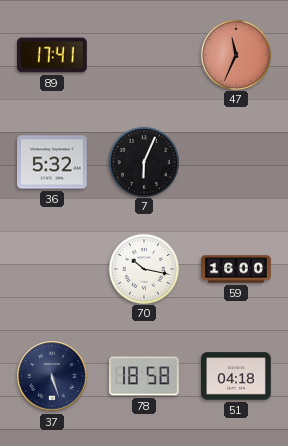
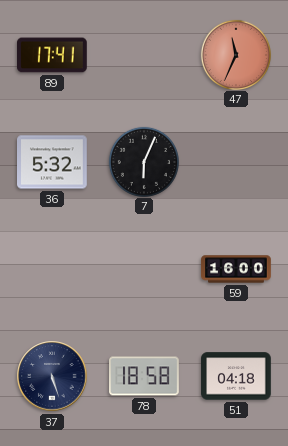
70: 10:17 -> none (143, 268)
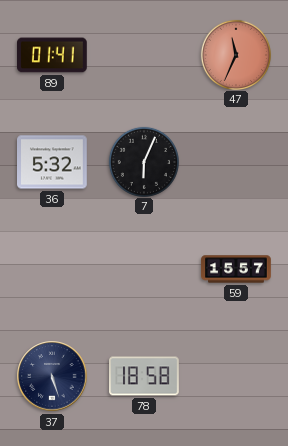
89: 17:41 -> 01:41 (53, 55)
59: 16:00 -> 15:57 (236, 269)
51: 04:18 -> none (236, 376)
